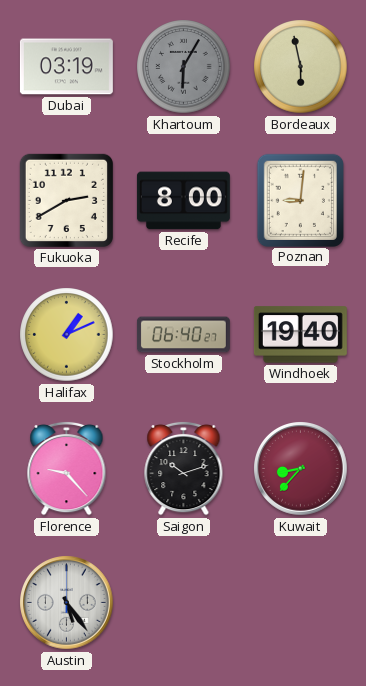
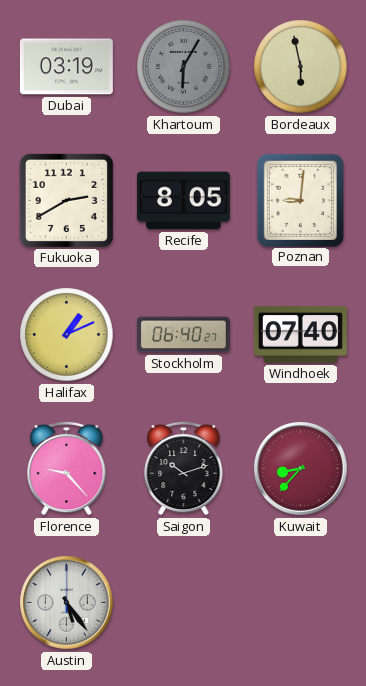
Recife: 8:00 -> 8:05 (183, 201)
Windhoek: 19:40 -> 07:40 (300, 335)
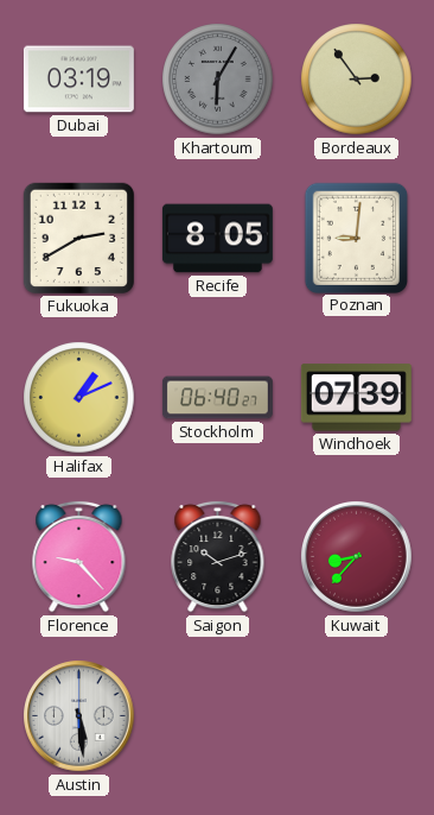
Bordeaux: 5:58 -> 2:54 (357, 80)
Windhoek: 07:40 -> 07:39 (356, 398)
Austin: 5:24 -> 5:29 (79, 716)
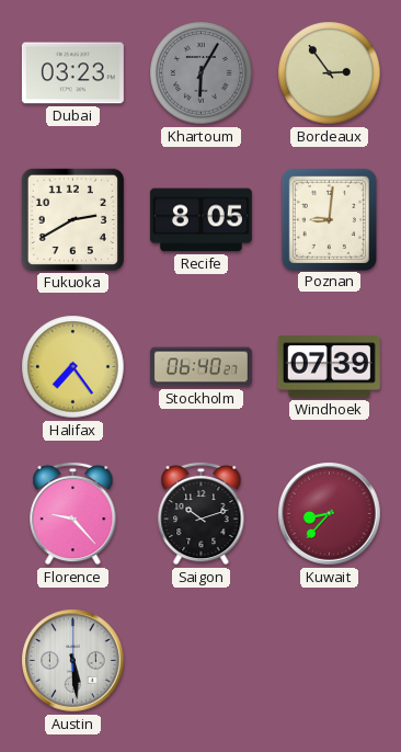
Dubai: 03:19 -> 03:23 (72, 73)
Halifax: 1:11 -> 7:24 (73, 367)
